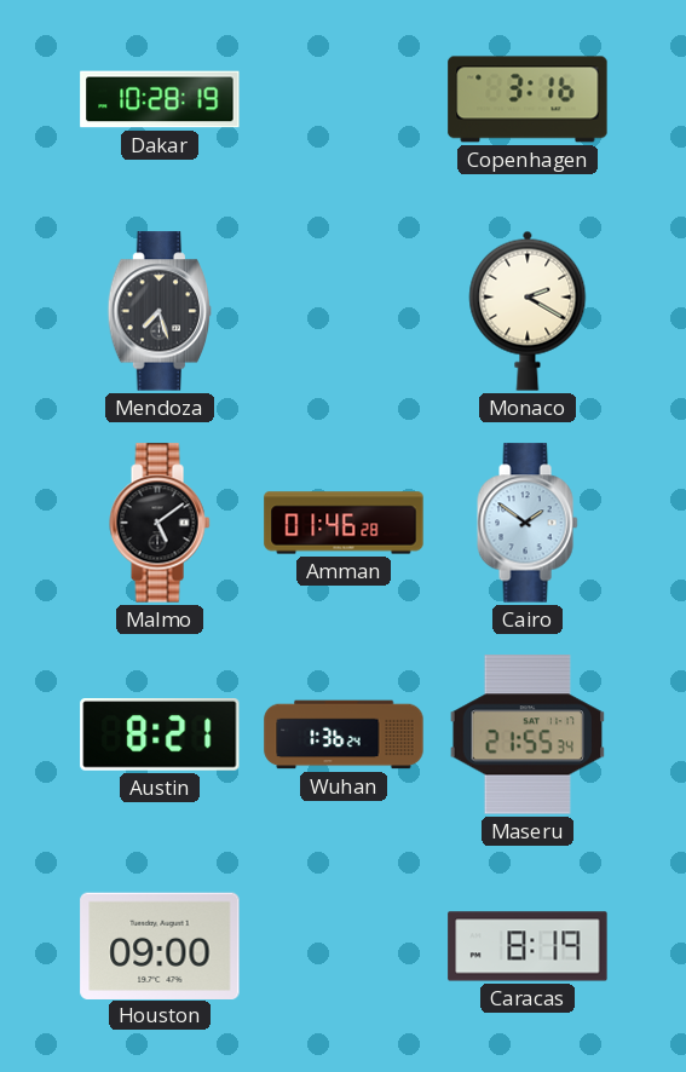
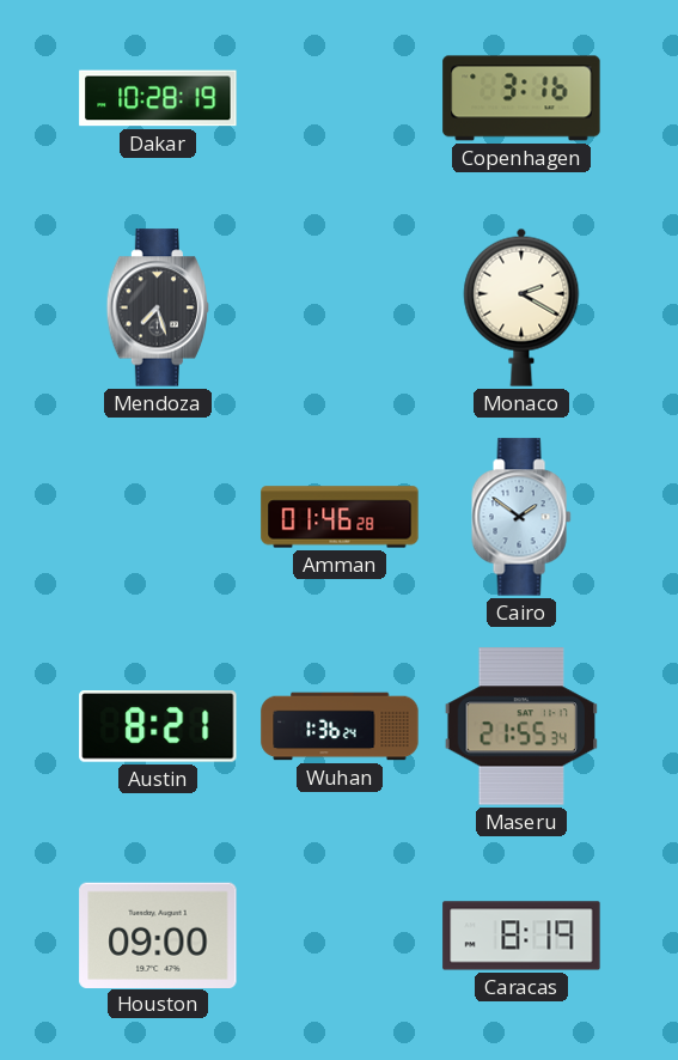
Malmo: 5:09 -> none (160, 523)
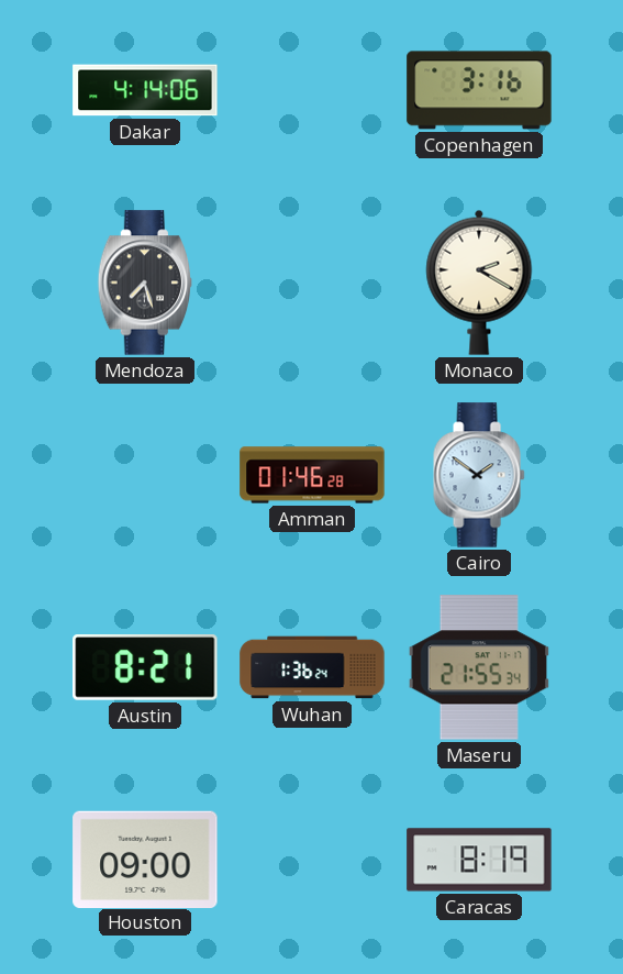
Dakar: 10:28 -> 4:14 (145, 90)
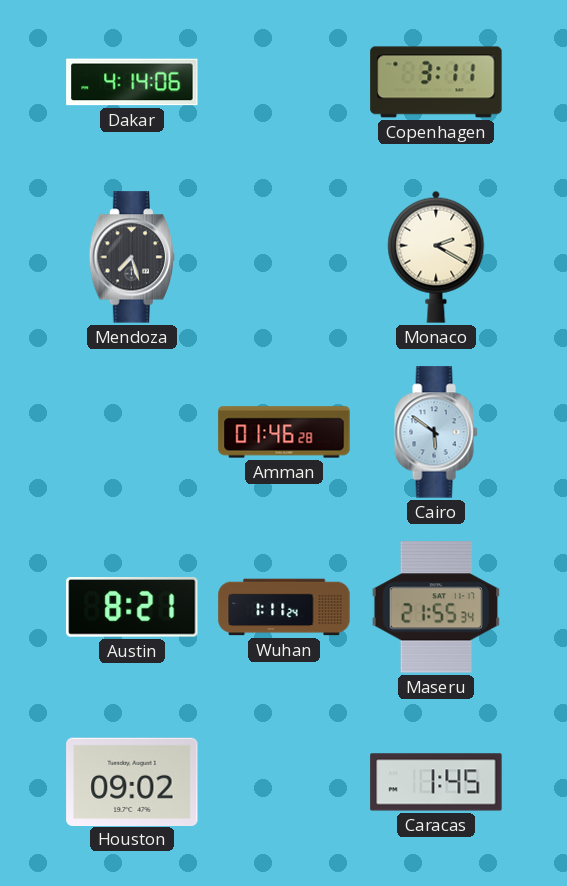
Copenhagen: 3:16 -> 3:11 (436, 82)
Cairo: 1:51 -> 5:51 (436, 432)
Wuhan: 1:36 -> 1:11 (284, 607)
Houston: 09:00 -> 09:02 (132, 781)
Caracas: 8:19 -> 1:45 (436, 782)
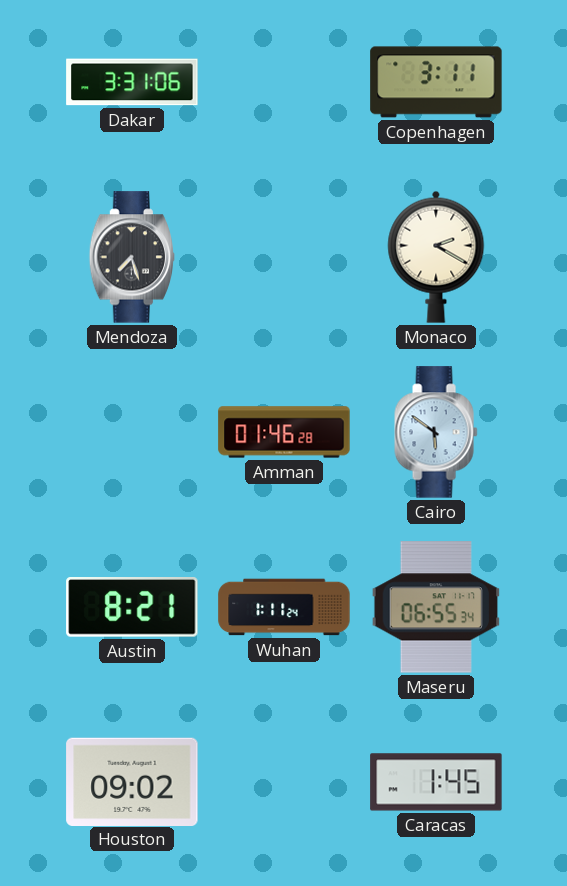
Dakar: 4:14 -> 3:31 (132, 82)
Maseru: 21:55 -> 06:55 (435, 607)
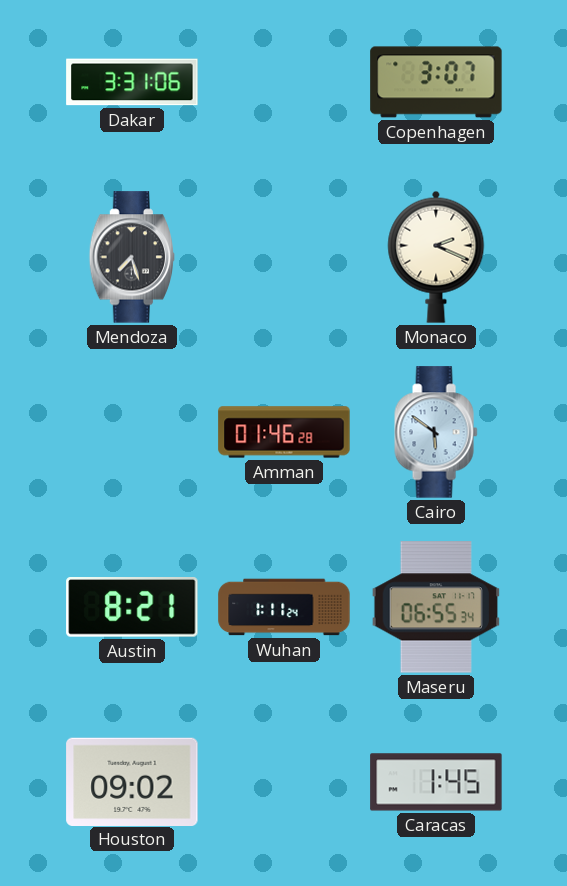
Copenhagen: 3:11 -> 3:07 (436, 82)
Monaco: 2:20 -> 2:19 (436, 257)
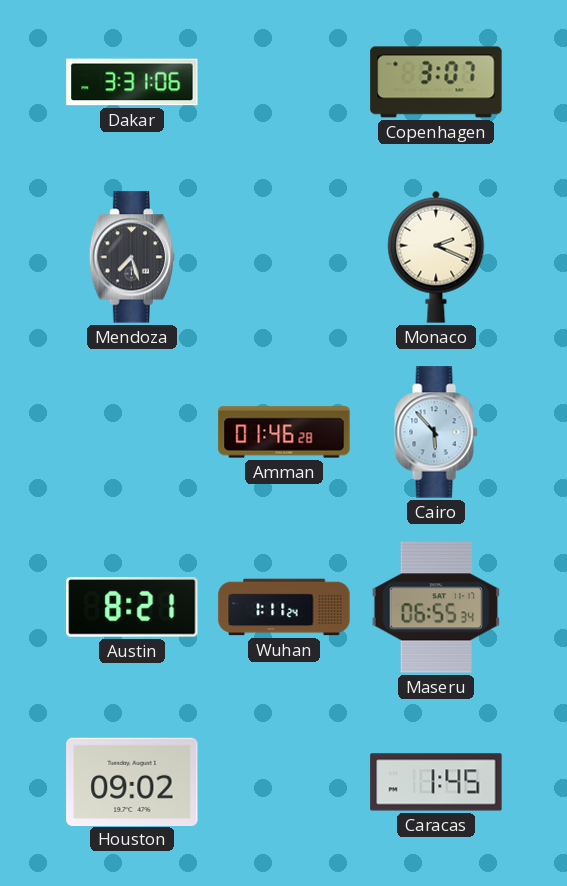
Cairo: 5:51 -> 5:53 (436, 432)
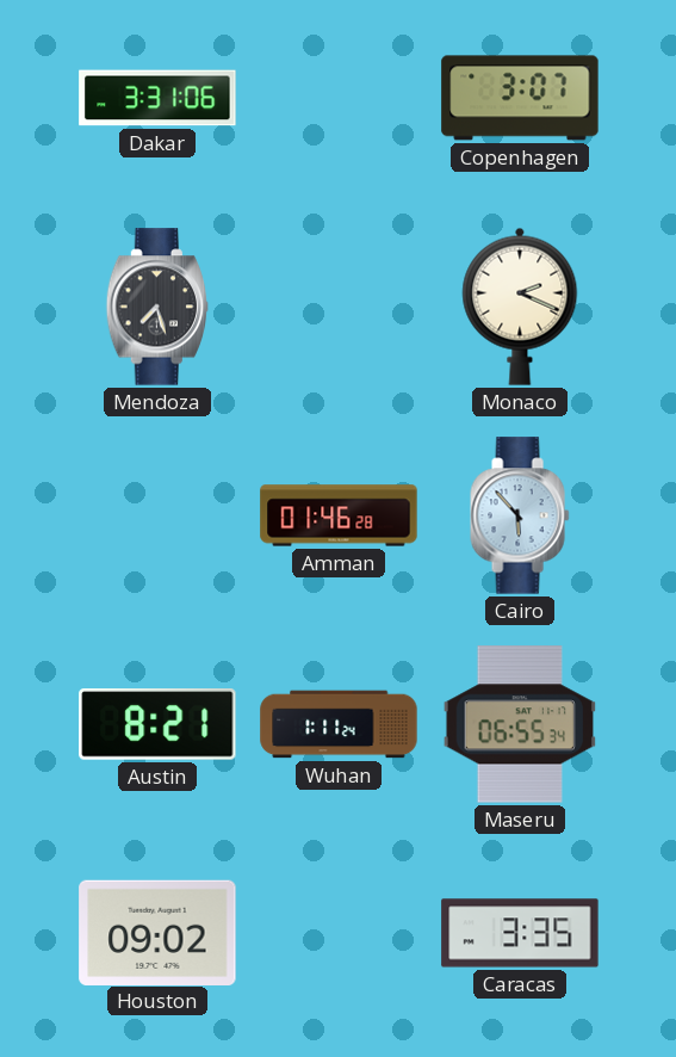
Caracas: 1:45 -> 3:35 (520, 933)
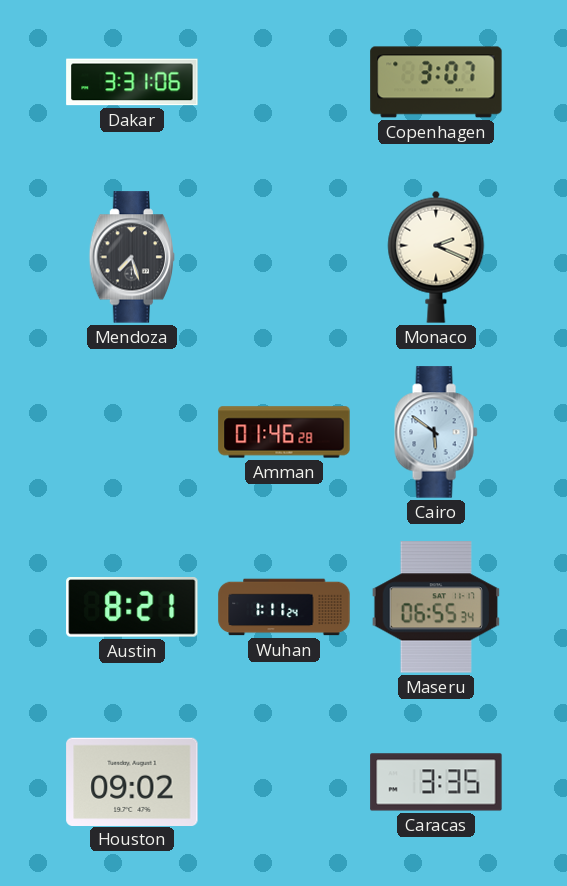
Cairo: 5:53 -> 5:51 (436, 432)
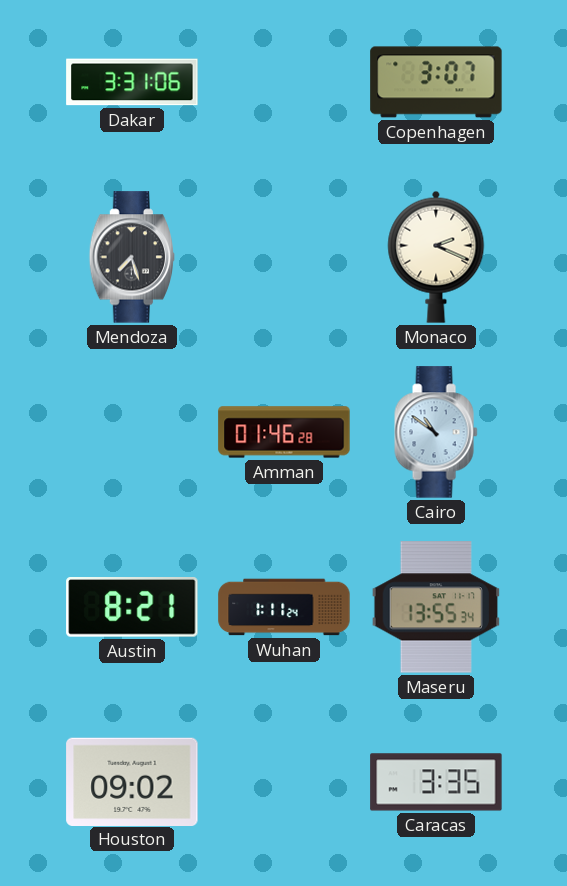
Cairo: 5:51 -> 10:51 (436, 432)
Maseru: 06:55 -> 13:55 (435, 607)
